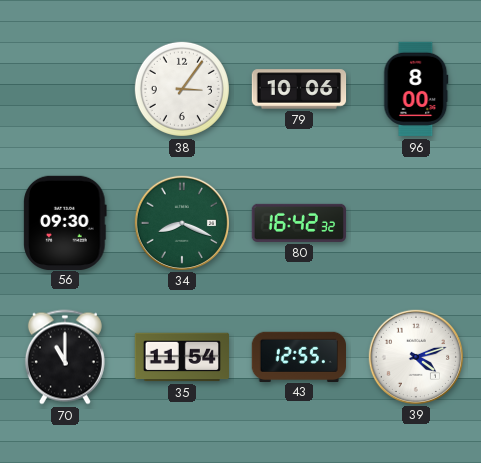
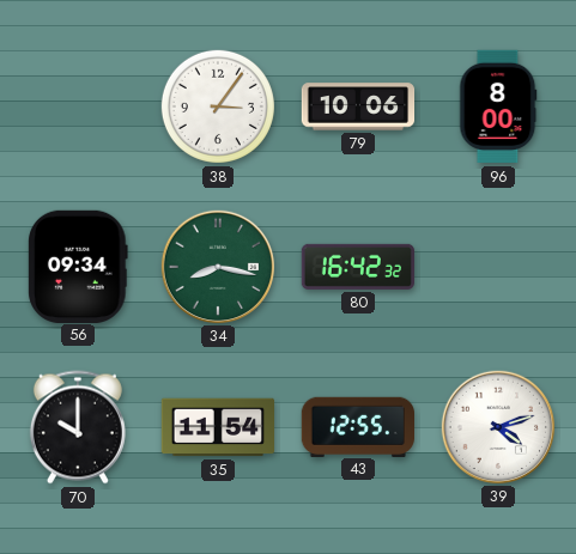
56: 09:30 -> 09:34 (78, 266)
34: 8:19 -> 8:17 (217, 266)
70: 11:00 -> 10:00 (78, 427)
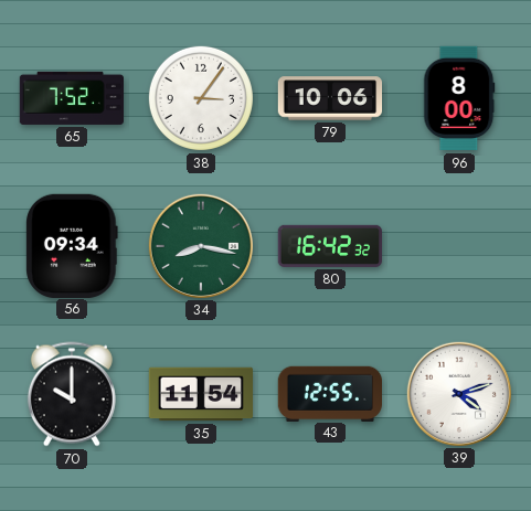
65: none -> 7:52 (71, 98)
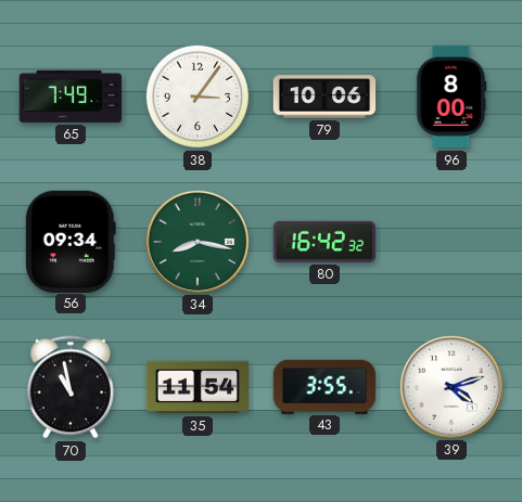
65: 7:52 -> 7:49 (69, 96)
70: 10:00 -> 10:58 (71, 387)
43: 12:55 -> 3:55 (323, 386)
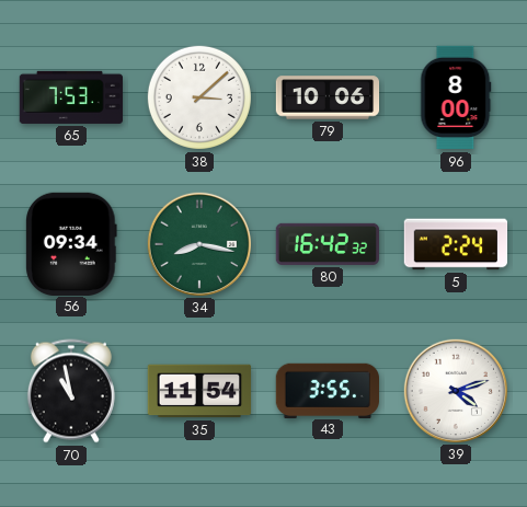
65: 7:49 -> 7:53 (70, 97)
38: 3:06 -> 3:08 (199, 97)
5: none -> 2:24 (456, 244)
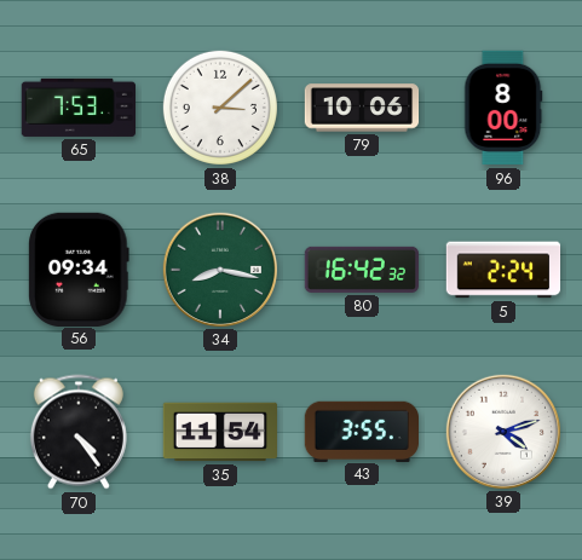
70: 10:58 -> 4:24 (79, 432)
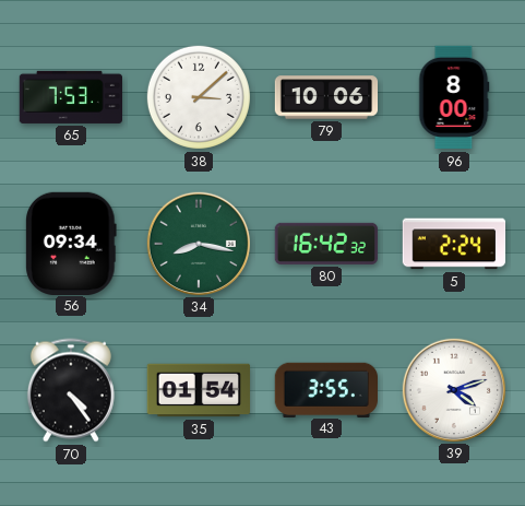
35: 11:54 -> 01:54 (199, 390)
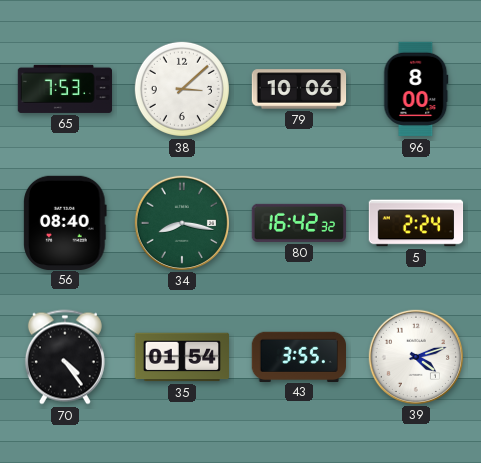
56: 09:34 -> 08:40 (65, 222)
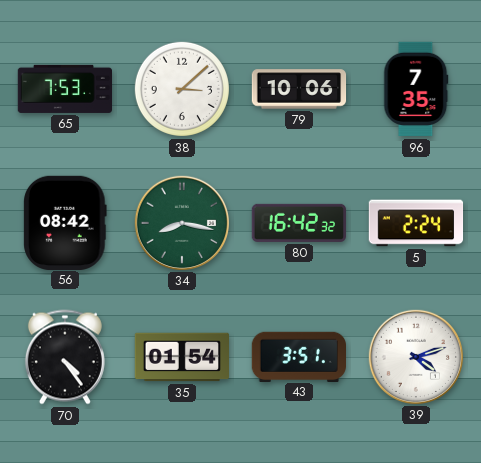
96: 8:00 -> 7:35 (416, 89)
56: 08:40 -> 08:42 (65, 222)
43: 3:55 -> 3:51 (298, 356)
